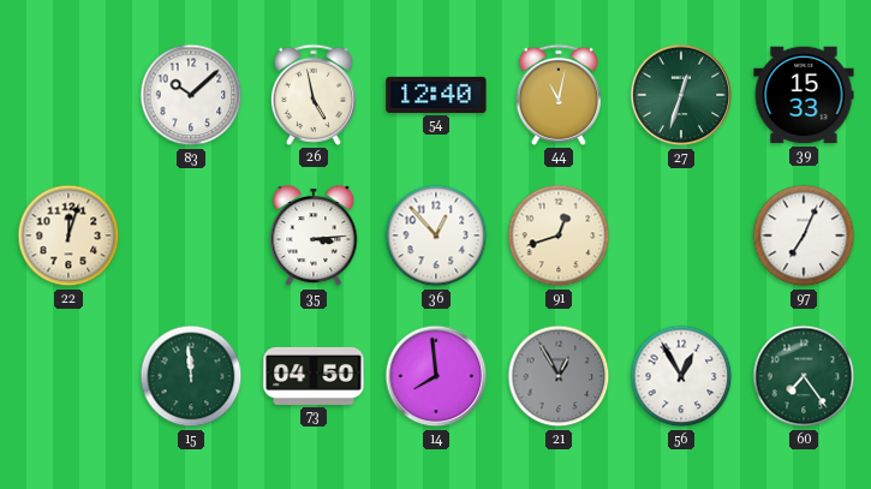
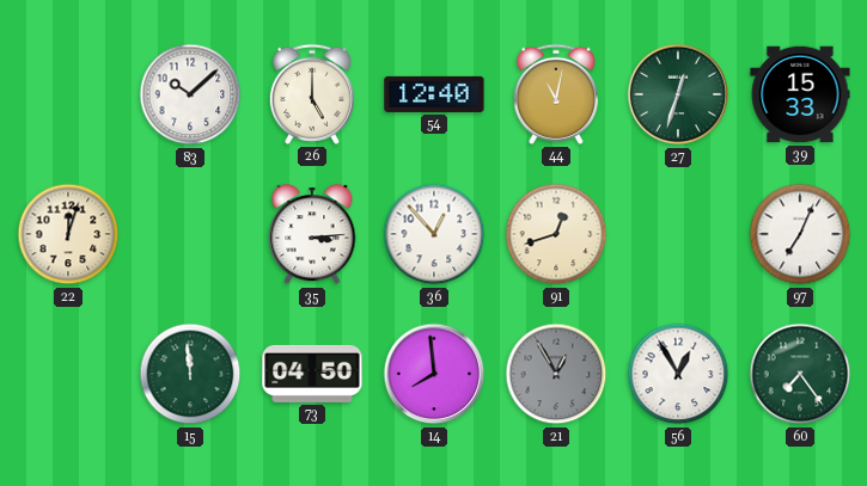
26: 4:58 -> 5:00 (312, 94)
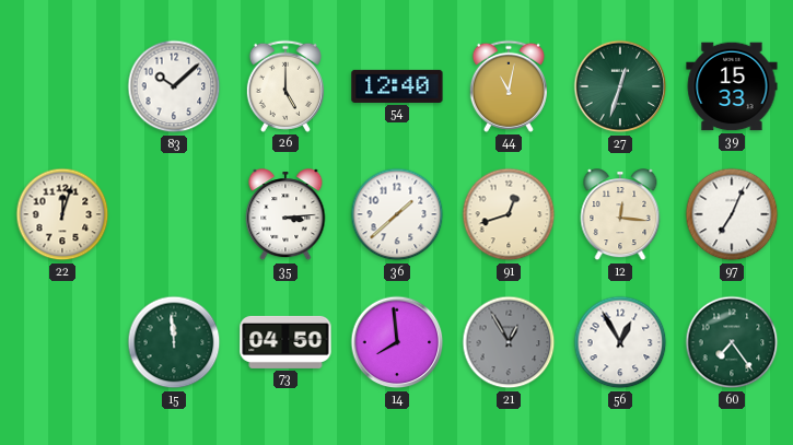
36: 12:53 -> 1:38 (397, 214)
12: none -> 12:16 (620, 215)
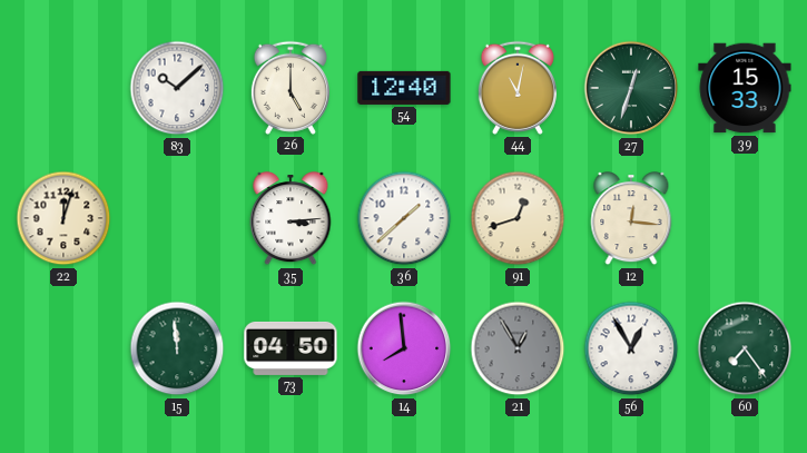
97: 7:04 -> none (732, 214)
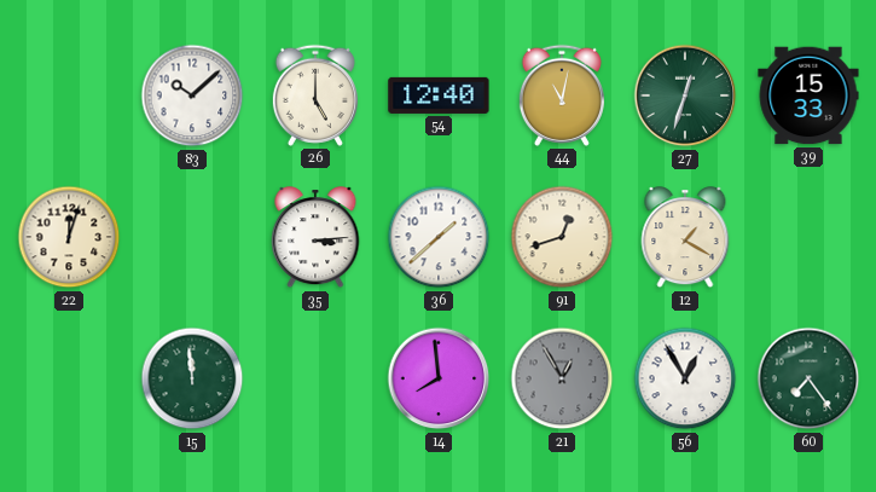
12: 12:16 -> 1:20 (685, 238)
73: 04:50 -> none (291, 348)
